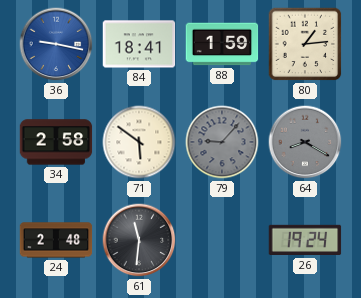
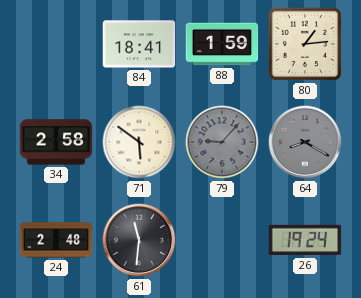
36: 9:17 -> none (56, 44)
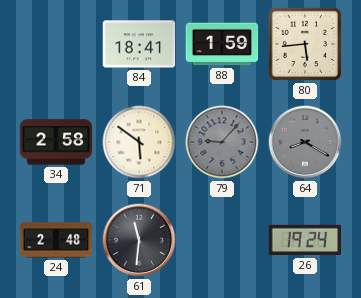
80: 1:14 -> 5:44 (305, 44)
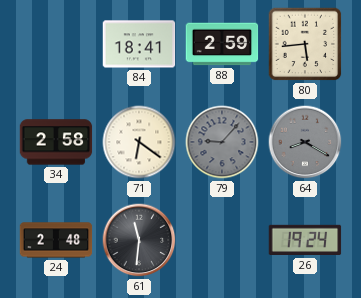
88: 1:59 -> 2:59 (222, 44)
71: 5:51 -> 6:21 (139, 142)
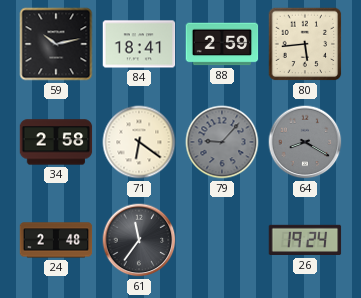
59: none -> 10:13 (56, 44)
61: 11:31 -> 11:36 (139, 240)
